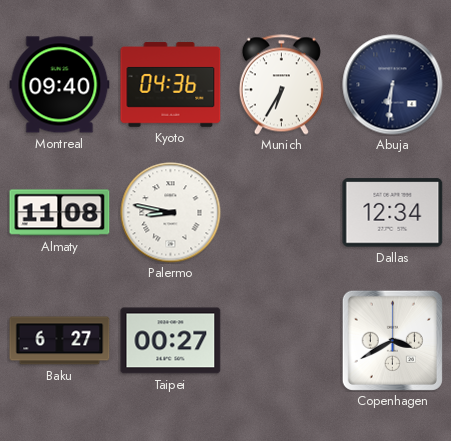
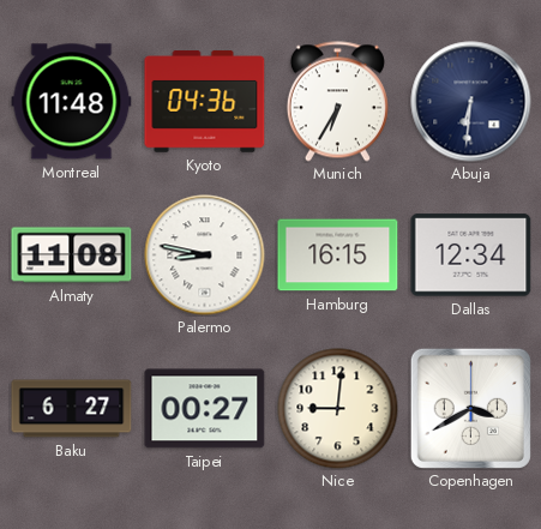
Montreal: 09:40 -> 11:48 (72, 102)
Hamburg: none -> 16:15 (338, 256)
Nice: none -> 9:01 (338, 409)
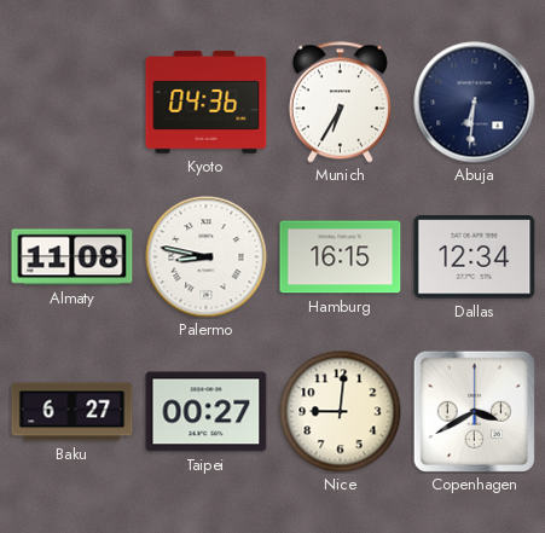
Montreal: 11:48 -> none (72, 102)
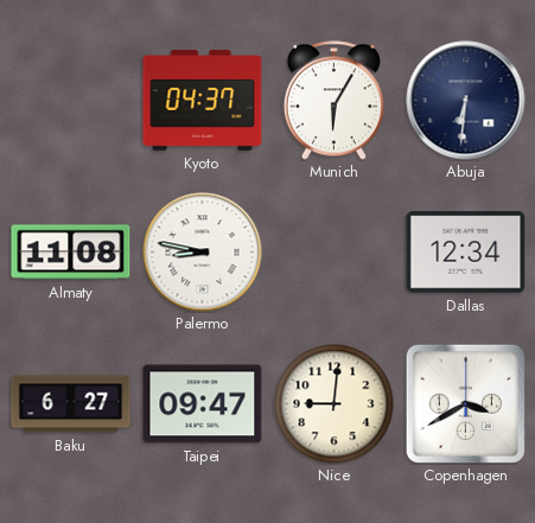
Kyoto: 04:36 -> 04:37 (203, 101)
Munich: 6:35 -> 6:05 (333, 101)
Hamburg: 16:15 -> none (341, 257)
Taipei: 00:27 -> 09:47 (203, 404)
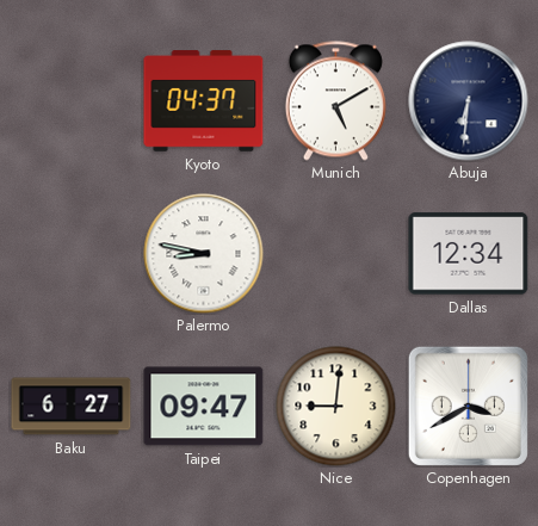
Munich: 6:05 -> 5:10 (335, 101)
Almaty: 11:08 -> none (71, 253)
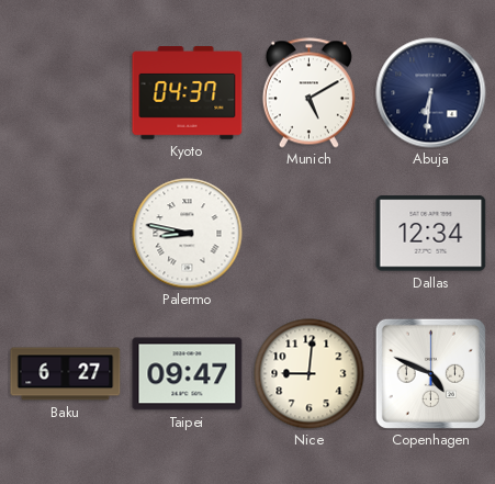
Copenhagen: 3:40 -> 4:49 (430, 373)
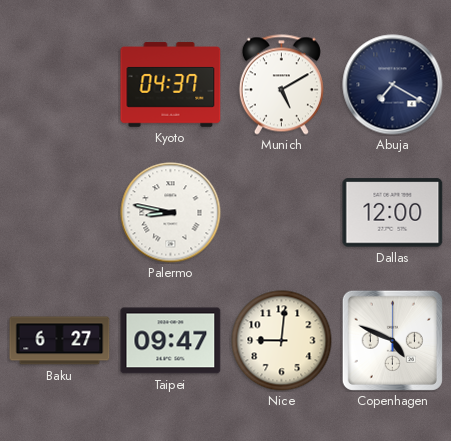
Abuja: 6:31 -> 7:20 (393, 85)
Dallas: 12:34 -> 12:00 (393, 213)
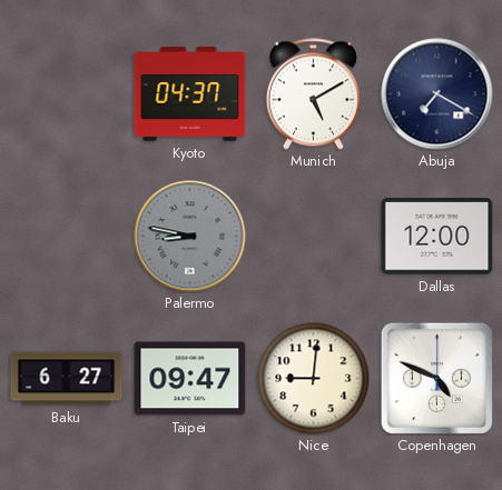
Palermo dial: white -> grey (190, 237)
